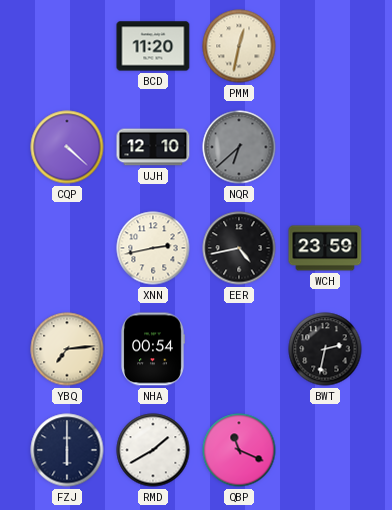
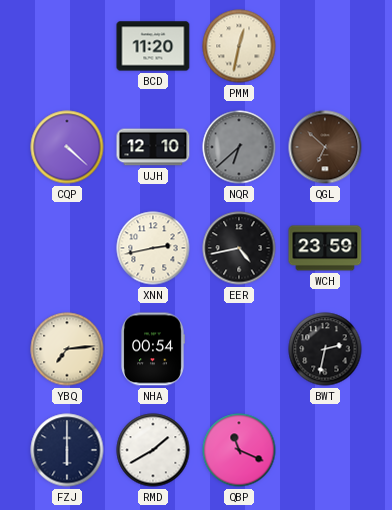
QGL: none -> 6:52 (325, 147)
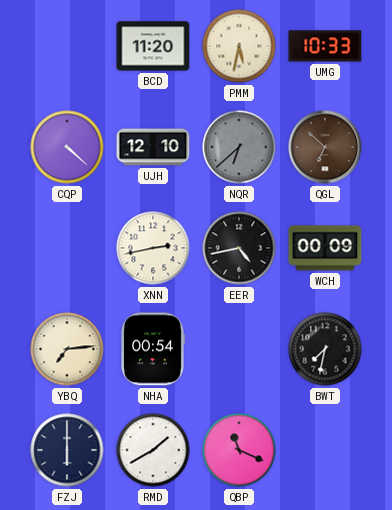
PMM: 12:32 -> 5:32 (239, 46)
UMG: none -> 10:33 (325, 46)
WCH: 23:59 -> 00:09 (325, 248)
BWT: 2:32 -> 7:32 (325, 349)
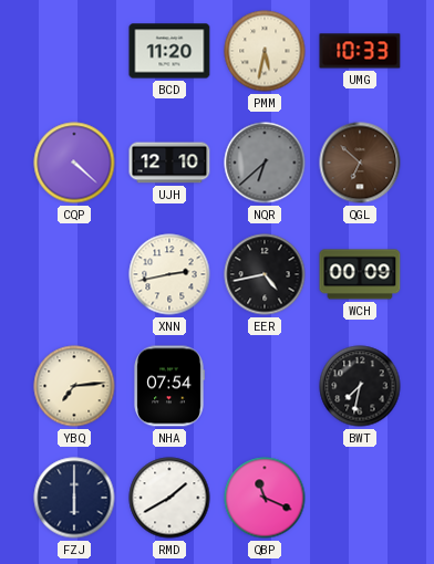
NHA: 00:54 -> 07:54 (169, 386)
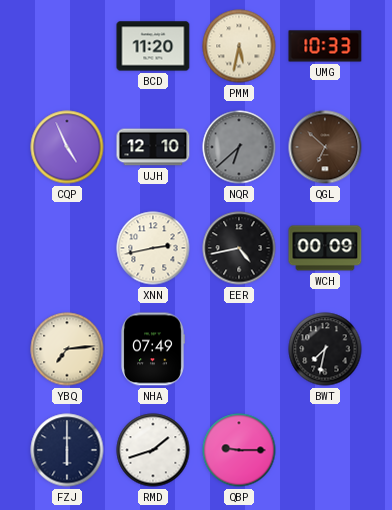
CQP: 4:22 -> 4:56 (67, 147)
NHA: 07:54 -> 07:49 (153, 349)
RMD: 1:40 -> 1:42 (153, 450)
QBP: 11:19 -> 9:15 (239, 450)
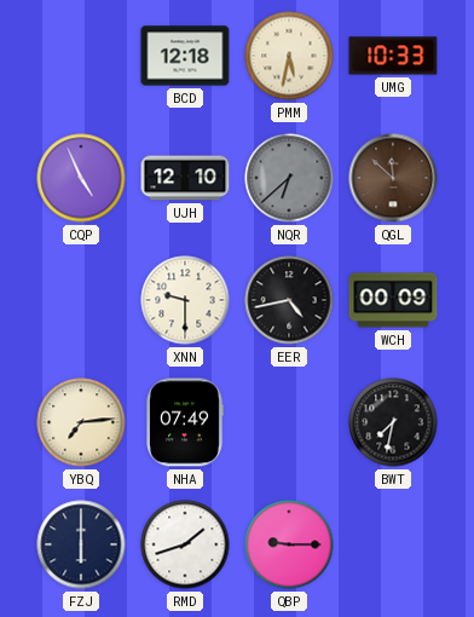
BCD: 11:20 -> 12:18 (185, 56)
QGL: 6:52 -> 11:52 (393, 178)
XNN: 2:43 -> 9:30 (185, 300)
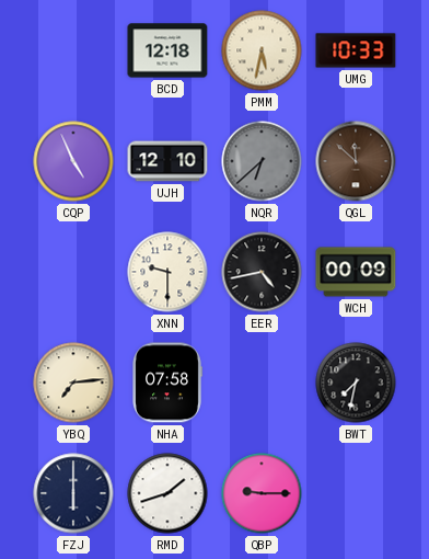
NHA: 07:49 -> 07:58 (167, 383)
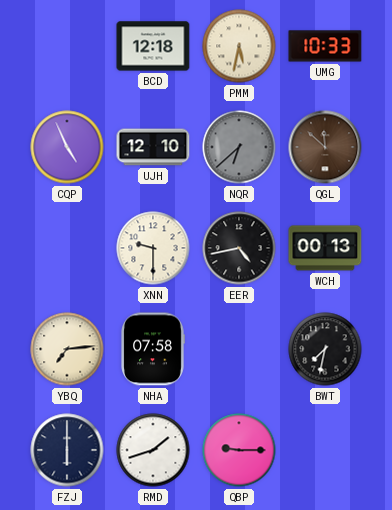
WCH: 00:09 -> 00:13 (325, 248)
